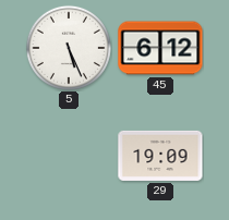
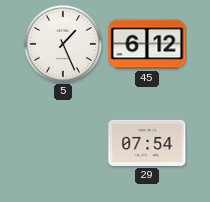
5: 5:26 -> 1:26 (63, 44)
29: 19:09 -> 07:54 (147, 143)
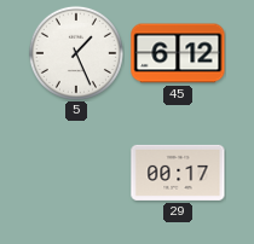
29: 07:54 -> 00:17 (178, 173)
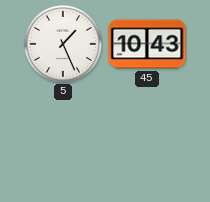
45: 6:12 -> 10:43 (147, 44)
29: 00:17 -> none (178, 173)
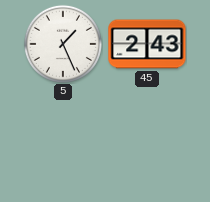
45: 10:43 -> 2:43 (147, 44)
